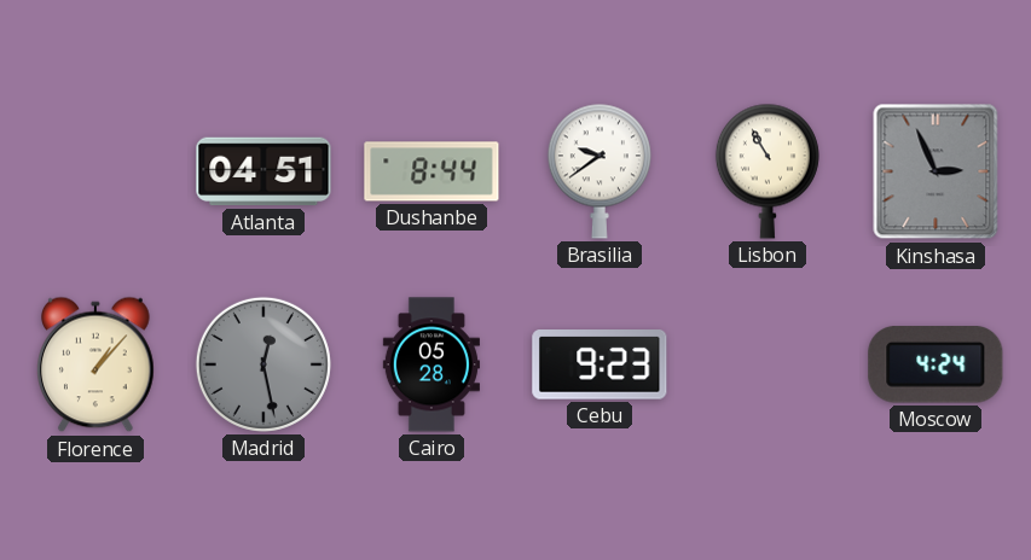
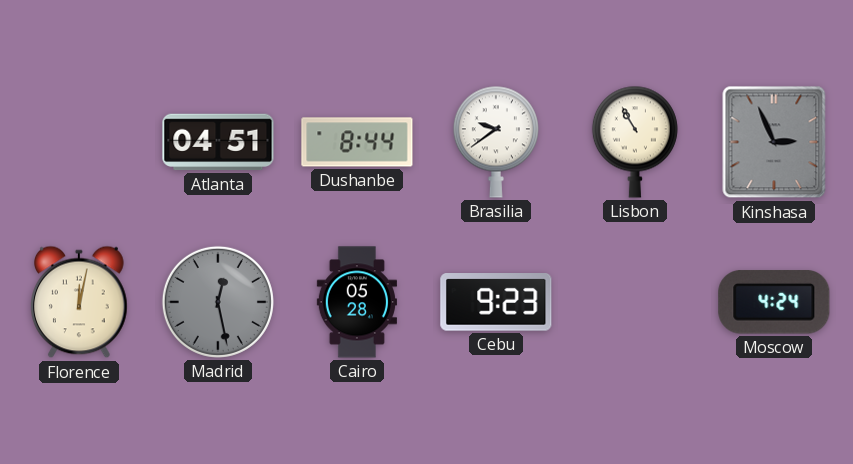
Florence: 1:07 -> 12:02 (80, 302)
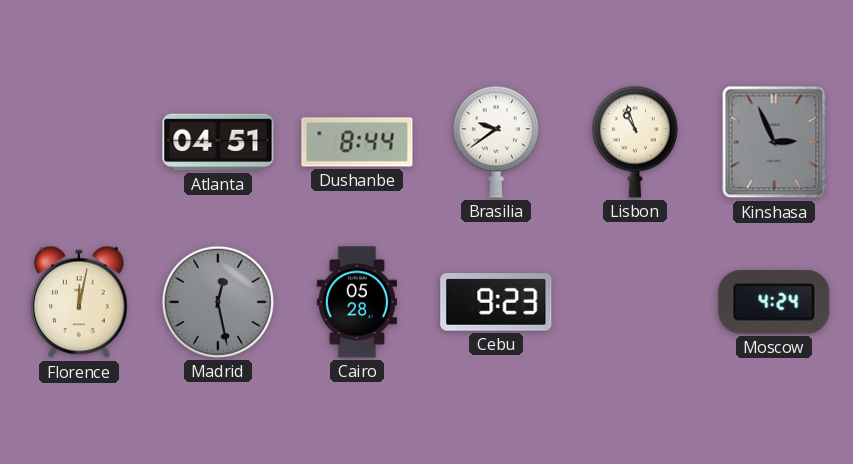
Lisbon: 10:55 -> 10:57 (635, 142)
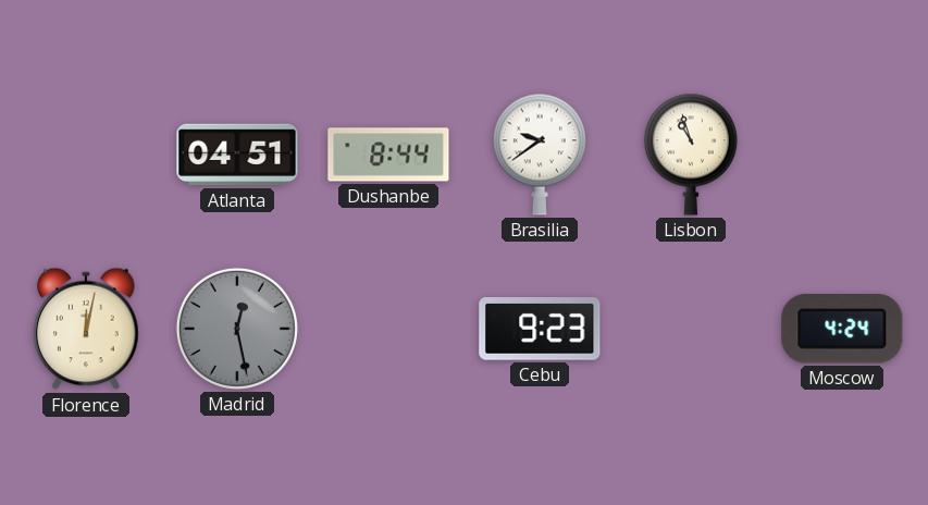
Kinshasa: 2:56 -> none (774, 142)
Cairo: 05:28 -> none (357, 302)
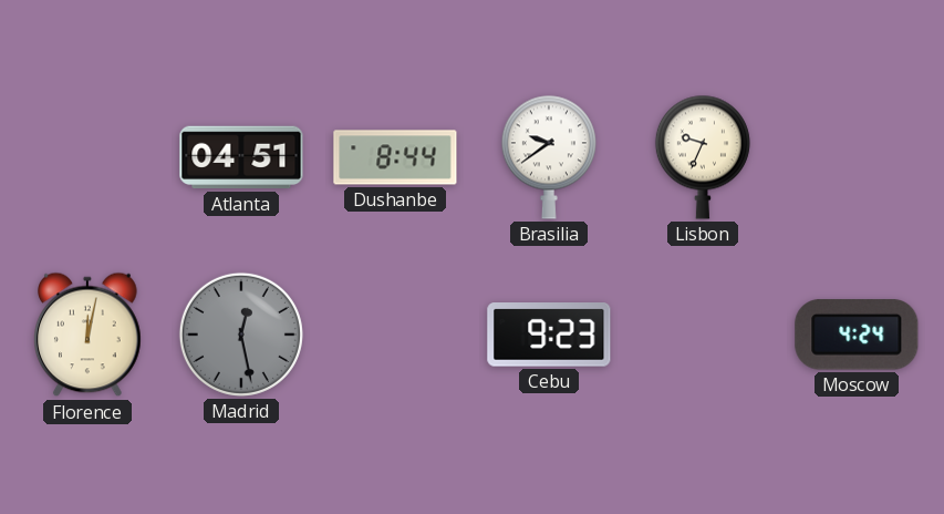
Lisbon: 10:57 -> 9:34 (703, 157)
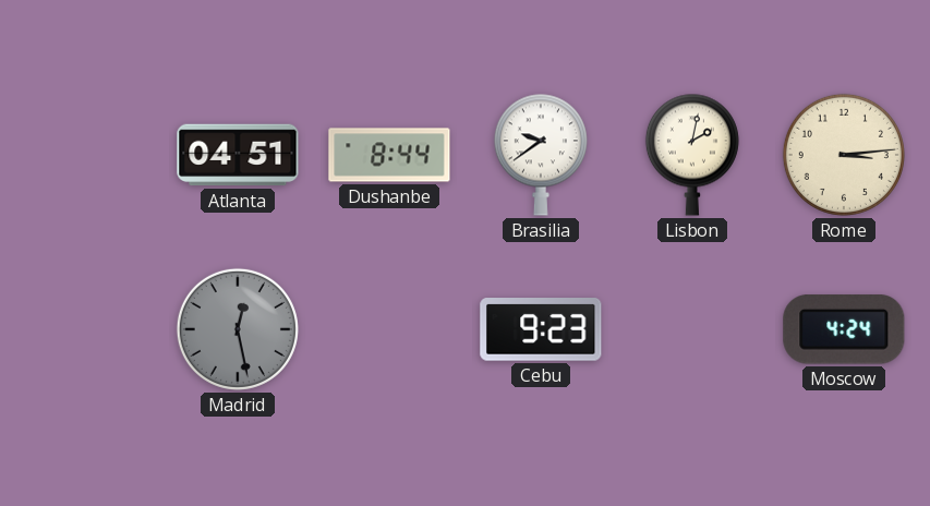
Lisbon: 9:34 -> 2:02 (692, 155)
Rome: none -> 3:14 (844, 155)
Florence: 12:02 -> none (89, 335)
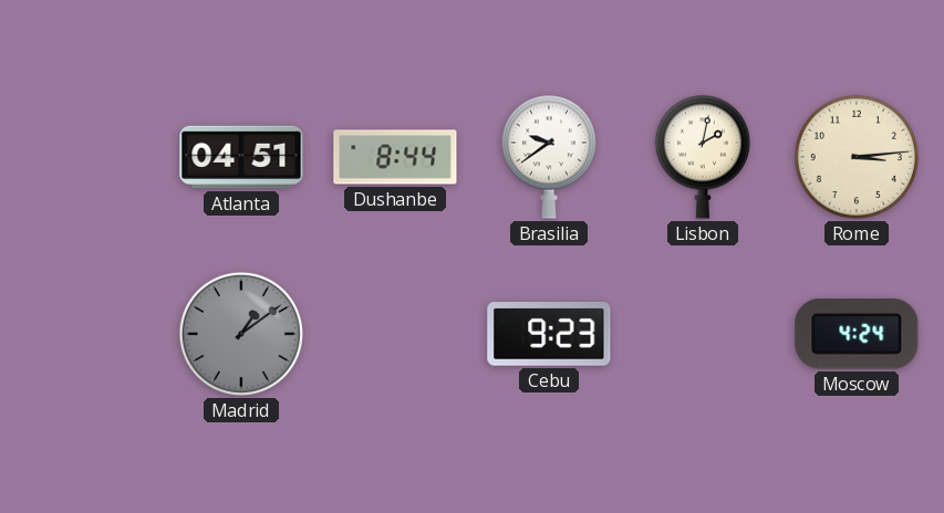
Madrid: 12:28 -> 1:09 (241, 334)
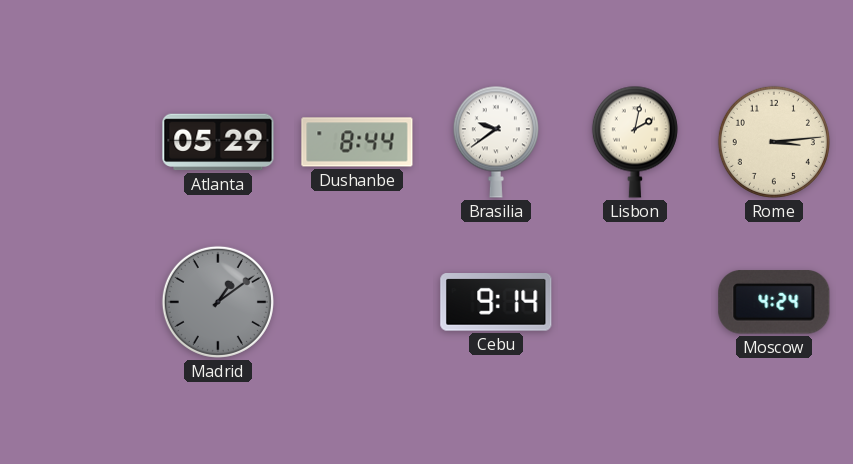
Atlanta: 04:51 -> 05:29 (218, 142)
Cebu: 9:23 -> 9:14 (496, 303)
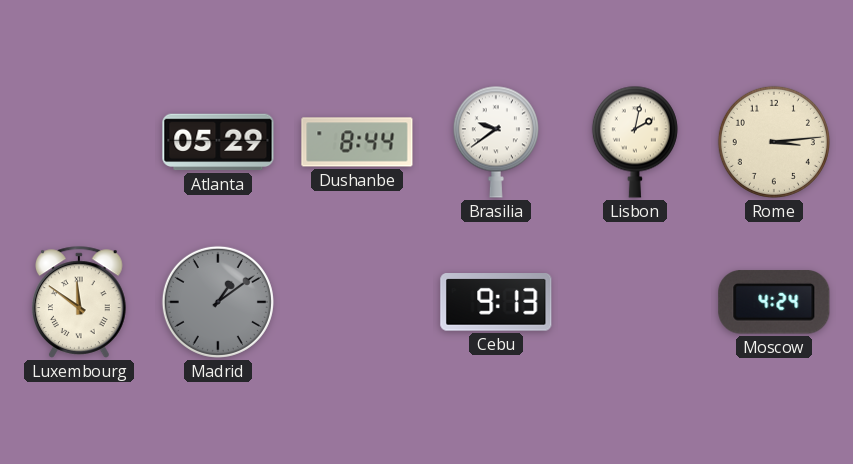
Luxembourg: none -> 11:51 (80, 302)
Cebu: 9:14 -> 9:13 (496, 303)
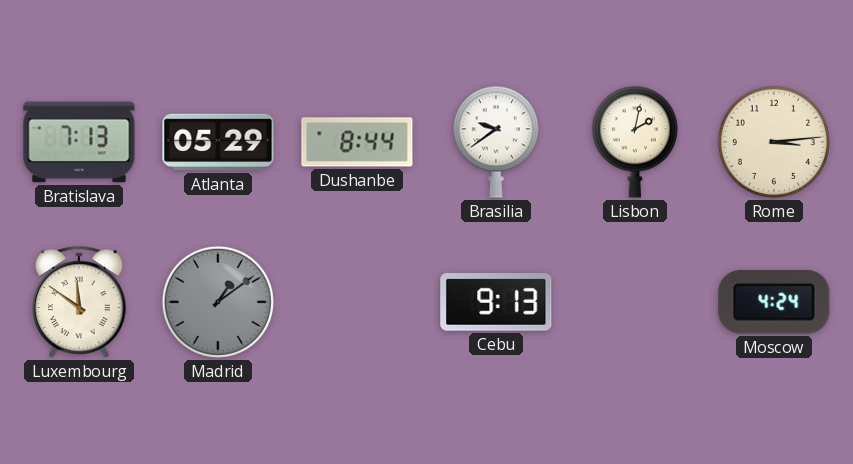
Bratislava: none -> 7:13 (79, 142)
